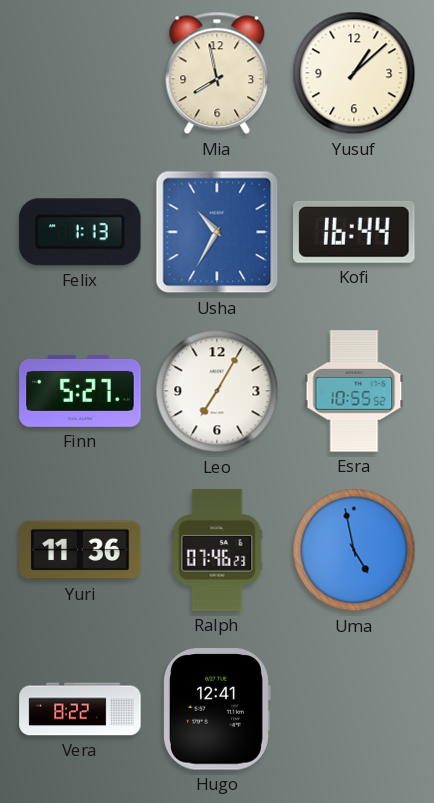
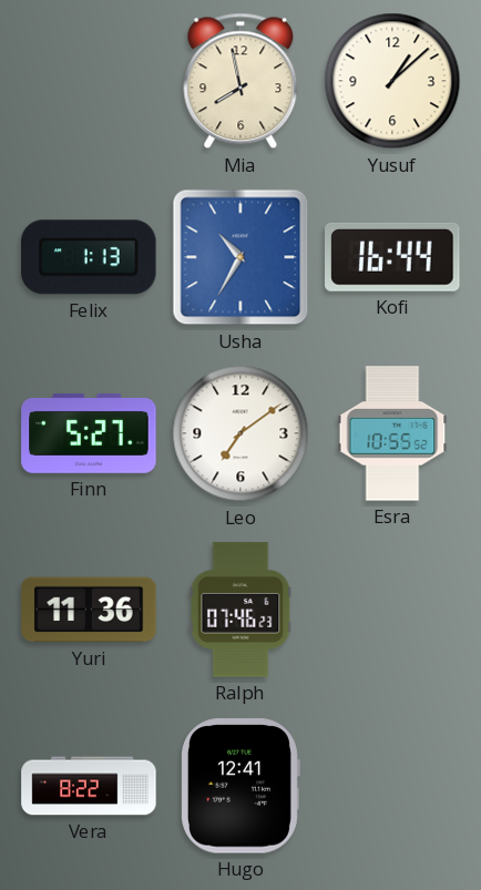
Leo: 7:05 -> 7:09 (240, 433)
Uma: 4:58 -> none (354, 550)
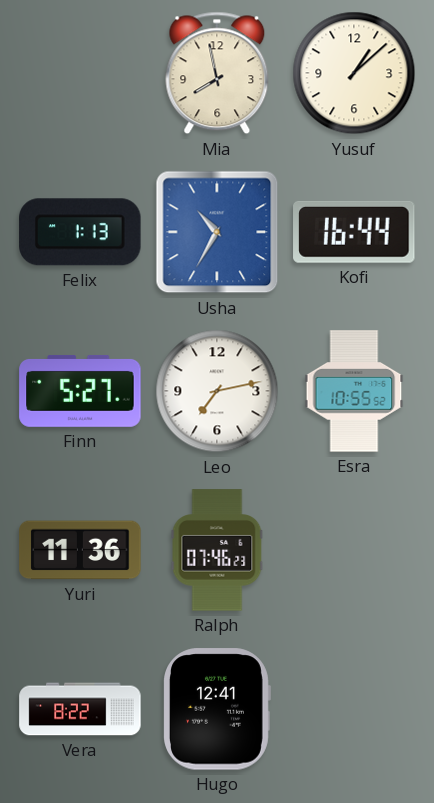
Leo: 7:09 -> 7:13 (217, 391)
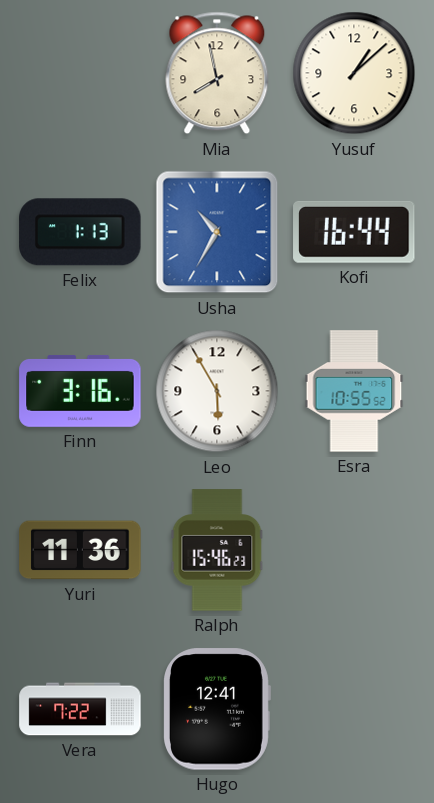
Finn: 5:27 -> 3:16 (80, 391)
Leo: 7:13 -> 5:55 (217, 391)
Ralph: 07:46 -> 15:46 (217, 550)
Vera: 8:22 -> 7:22 (80, 709)
